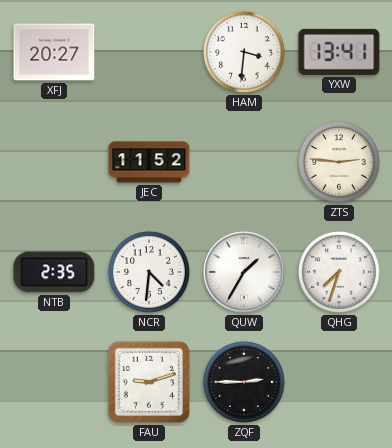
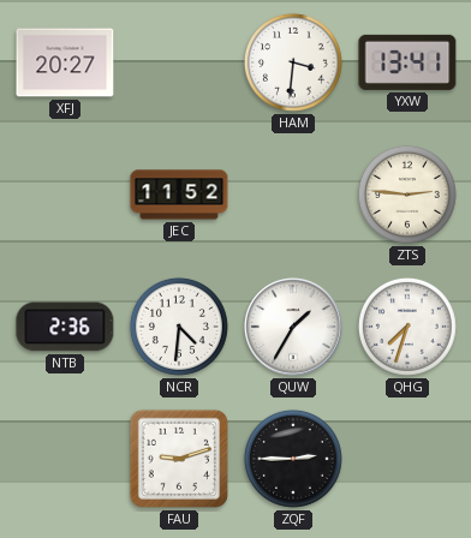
NTB: 2:35 -> 2:36 (65, 327)
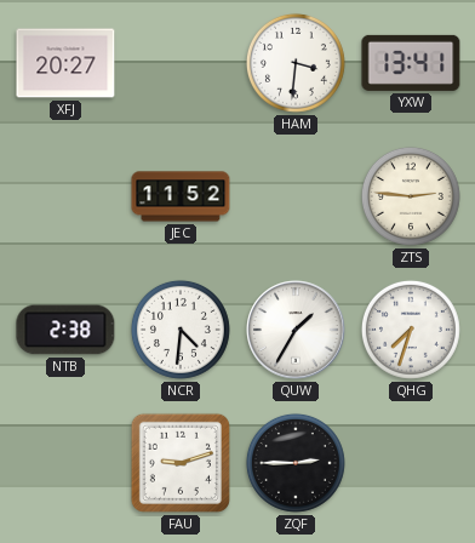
NTB: 2:36 -> 2:38 (65, 330)
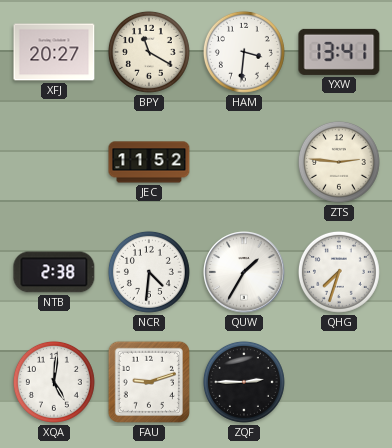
BPY: none -> 11:20 (149, 52)
XQA: none -> 5:01 (54, 382)
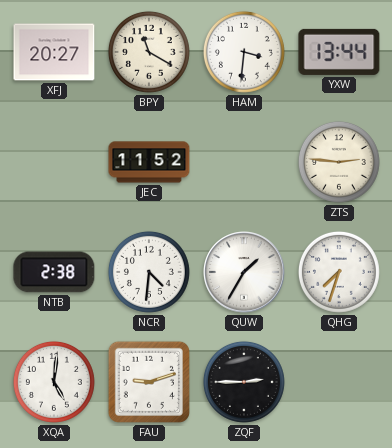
YXW: 13:41 -> 13:44 (339, 52)
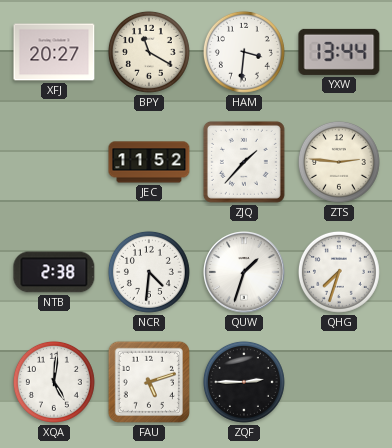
ZJQ: none -> 1:37 (244, 162)
QUW: 1:35 -> 1:33 (244, 272)
FAU: 9:12 -> 5:12 (149, 382)
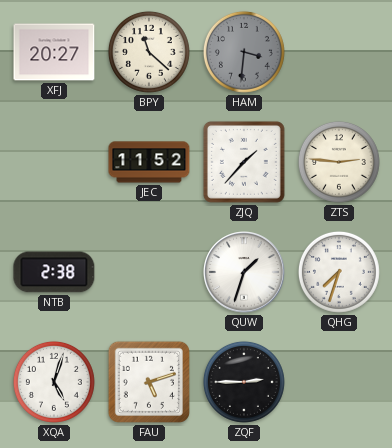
BPY: 11:20 -> 11:22 (149, 52)
HAM dial: white -> grey (244, 52)
YXW: 13:44 -> none (339, 52)
NCR: 4:31 -> none (149, 272)
XQA: 5:01 -> 5:03 (54, 382)
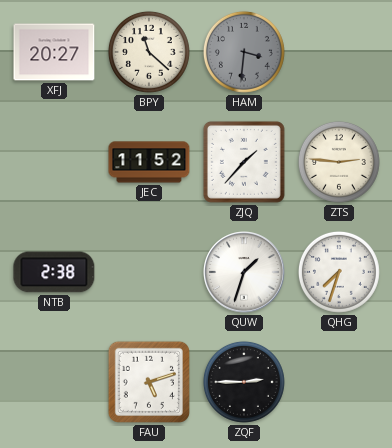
XQA: 5:03 -> none (54, 382)
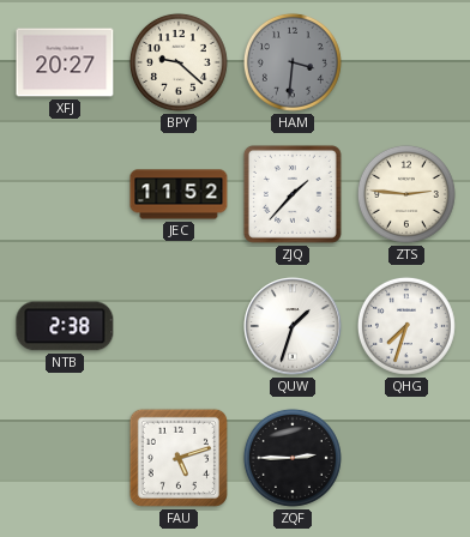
BPY: 11:22 -> 9:22 (179, 62)
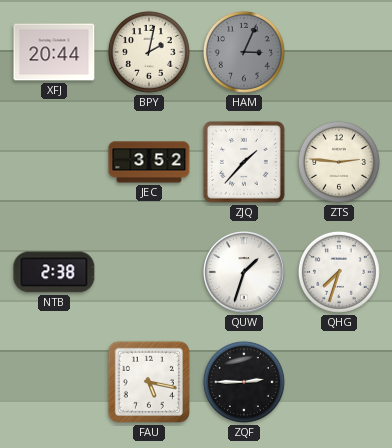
XFJ: 20:27 -> 20:44 (54, 52)
BPY: 9:22 -> 2:02 (149, 52)
HAM: 3:31 -> 3:04 (244, 52)
JEC: 11:52 -> 3:52 (149, 162)
FAU: 5:12 -> 5:17 (149, 382)
